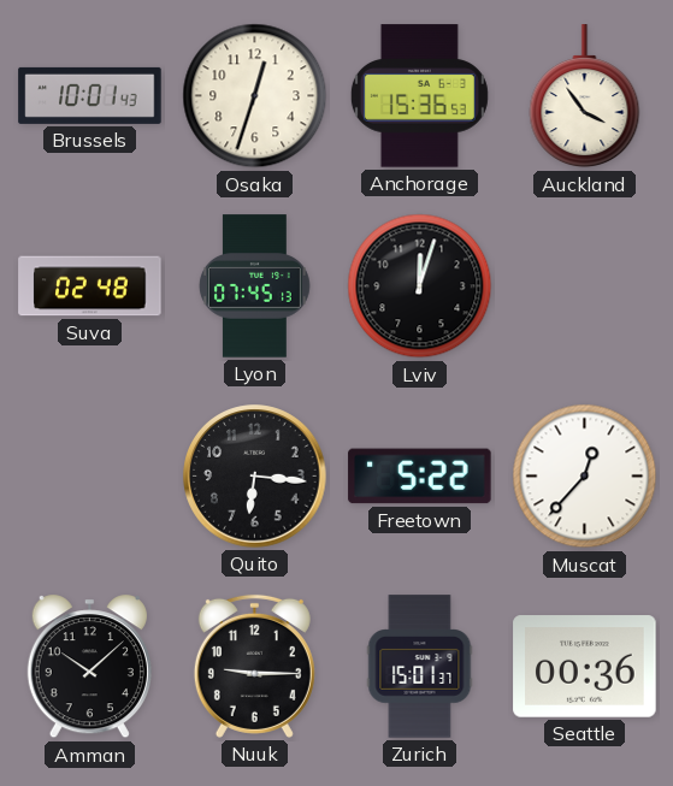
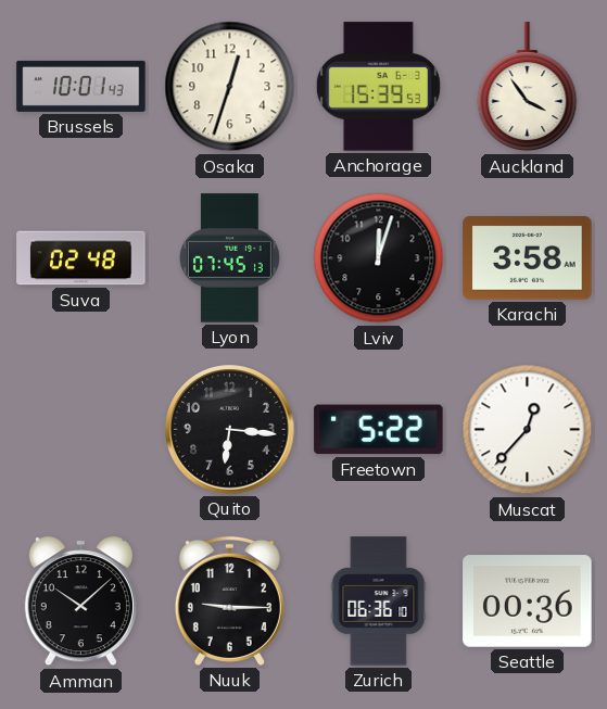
Anchorage: 15:36 -> 15:39 (378, 87)
Karachi: none -> 3:58 (528, 258)
Zurich: 15:01 -> 06:36 (379, 602)
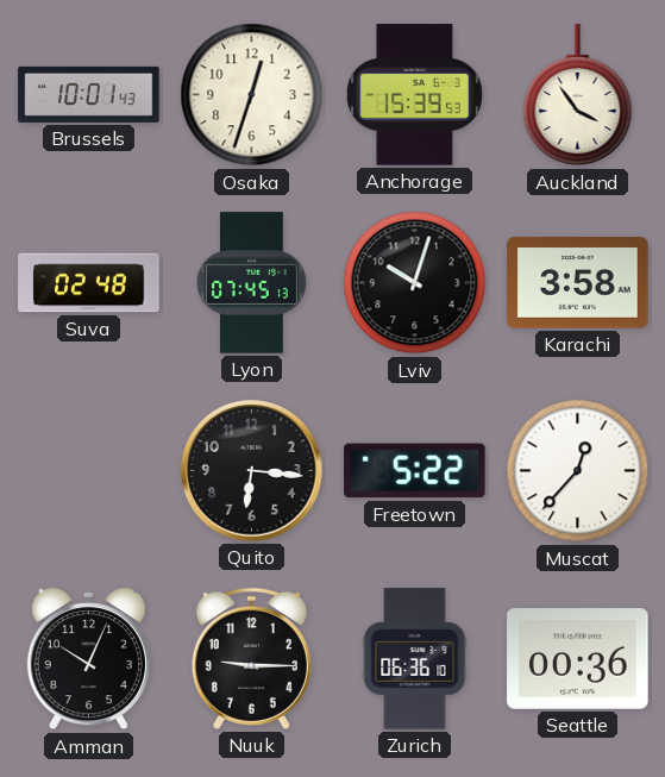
Lviv: 12:03 -> 10:03 (415, 283)
Amman: 10:08 -> 10:04 (88, 659)
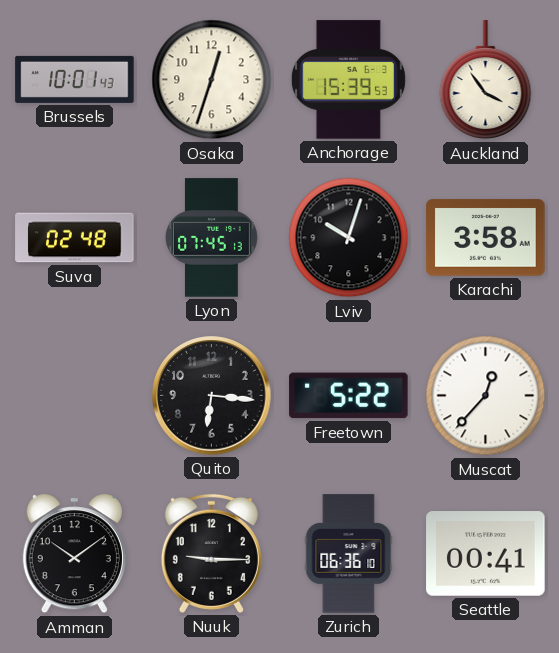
Amman: 10:04 -> 10:09 (74, 554)
Seattle: 00:36 -> 00:41 (486, 554)
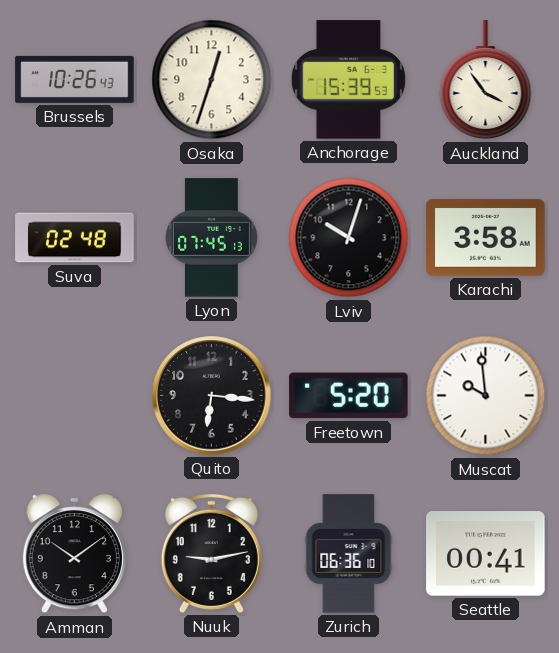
Brussels: 10:01 -> 10:26 (75, 79)
Freetown: 5:22 -> 5:20 (349, 396)
Muscat: 12:37 -> 9:59 (486, 396)
Nuuk: 9:15 -> 9:13 (211, 553)
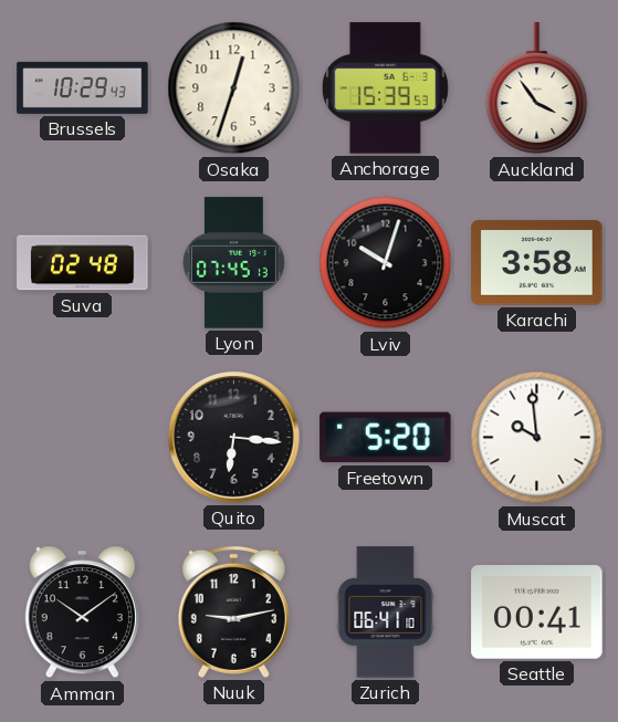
Brussels: 10:26 -> 10:29 (83, 87)
Zurich: 06:36 -> 06:41 (386, 613)
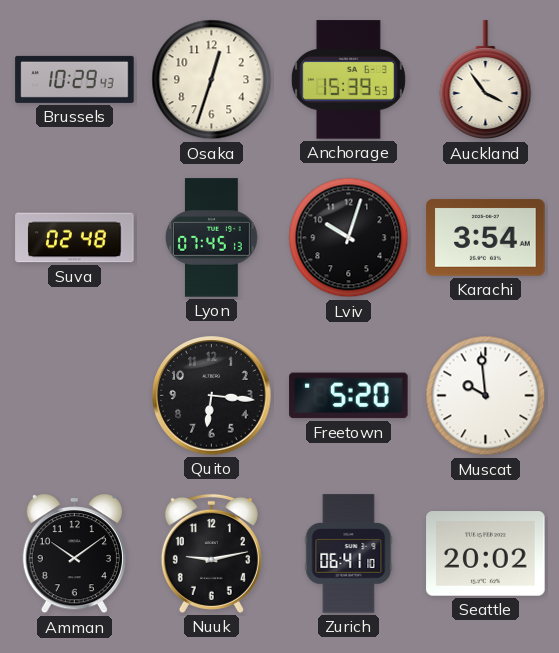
Karachi: 3:58 -> 3:54 (486, 238)
Seattle: 00:41 -> 20:02 (486, 554)
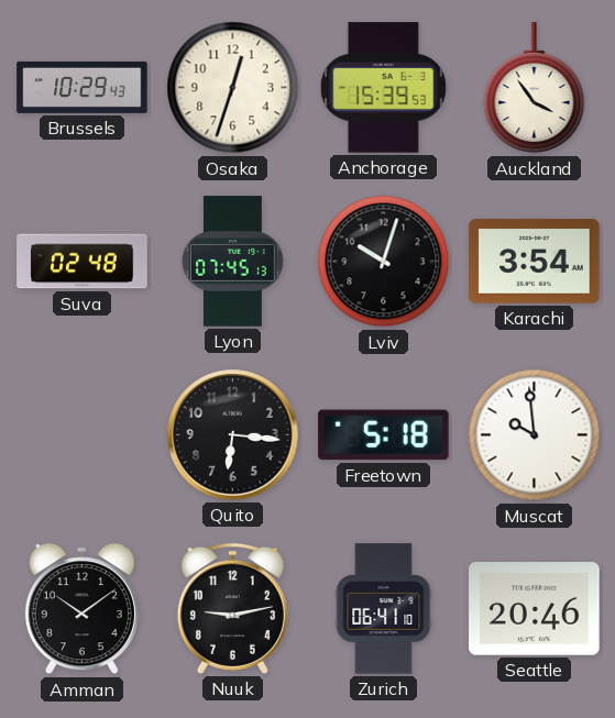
Freetown: 5:20 -> 5:18 (384, 435)
Seattle: 20:02 -> 20:46 (535, 609)
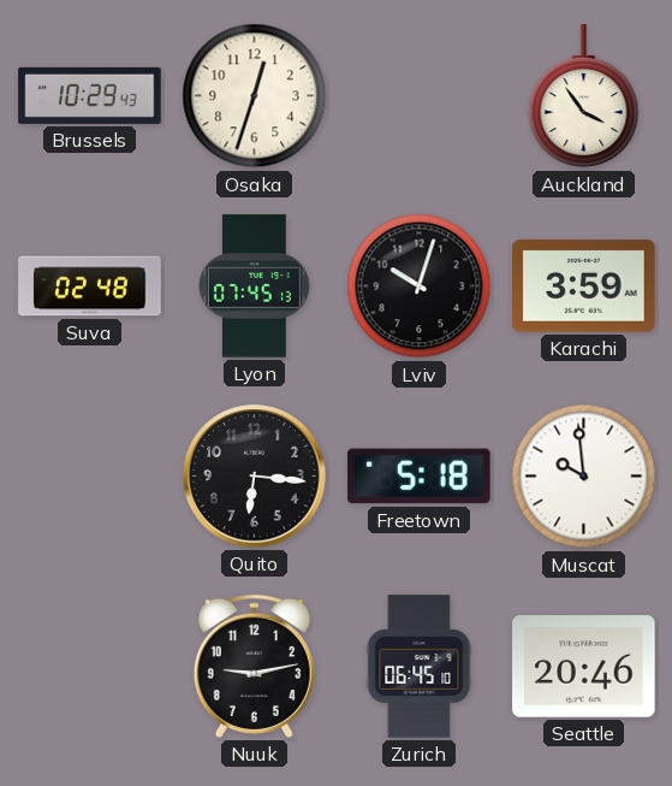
Anchorage: 15:39 -> none (383, 88)
Karachi: 3:54 -> 3:59 (584, 286)
Amman: 10:09 -> none (81, 609)
Zurich: 06:41 -> 06:45 (420, 667)
